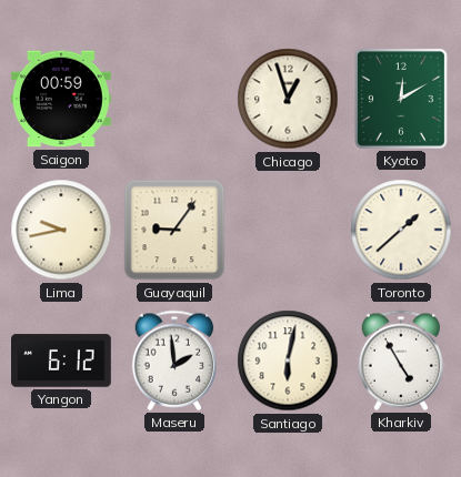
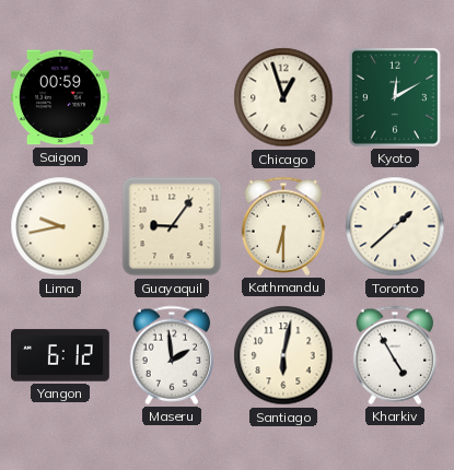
Kathmandu: none -> 6:30 (283, 226)
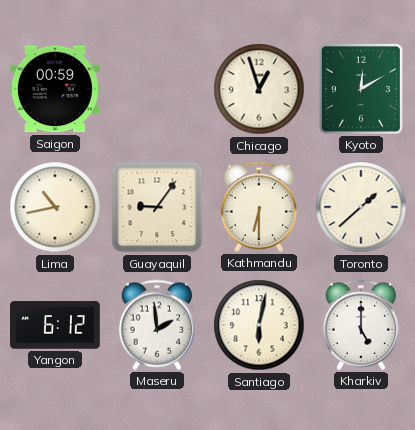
Lima: 9:43 -> 10:43 (55, 207)
Kharkiv: 4:55 -> 5:00 (361, 325)
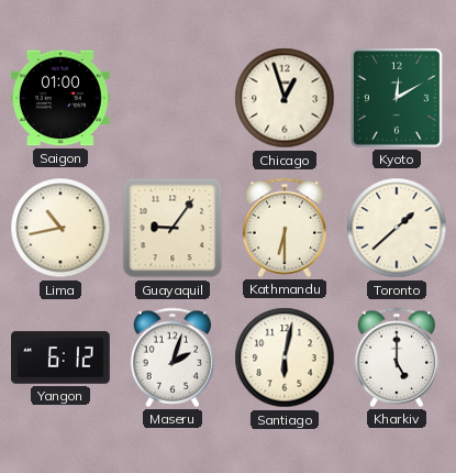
Saigon: 00:59 -> 01:00 (60, 98)
Maseru: 1:59 -> 2:03 (173, 358)
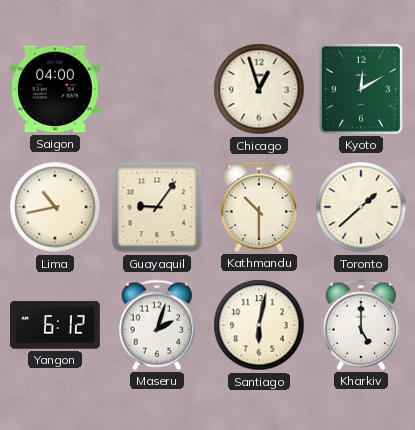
Saigon: 01:00 -> 04:00 (55, 89)
Kathmandu: 6:30 -> 10:30 (259, 207)
